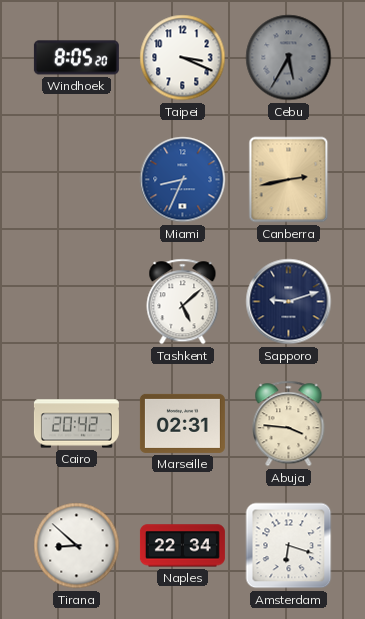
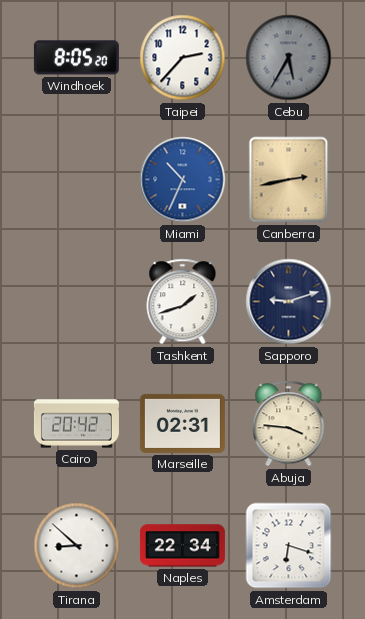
Taipei: 3:19 -> 2:37 (183, 58)
Miami: 8:34 -> 10:34 (183, 180)
Tashkent: 5:08 -> 1:42 (183, 302)
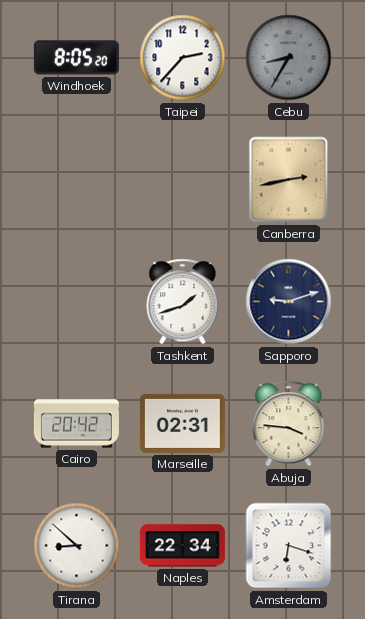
Cebu: 5:35 -> 8:35 (289, 58)
Miami: 10:34 -> none (183, 180)
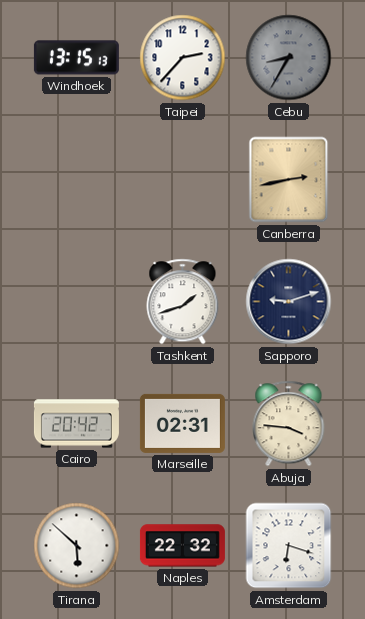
Windhoek: 8:05 -> 13:15 (76, 58)
Tirana: 8:52 -> 5:52 (77, 546)
Naples: 22:34 -> 22:32 (182, 546)
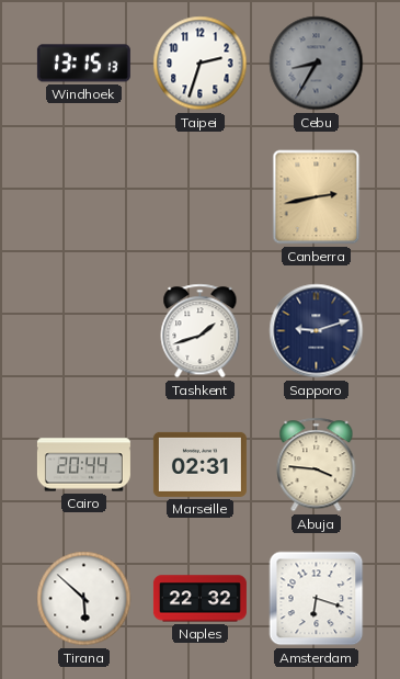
Taipei: 2:37 -> 2:33 (201, 64)
Cairo: 20:42 -> 20:44 (83, 465)
